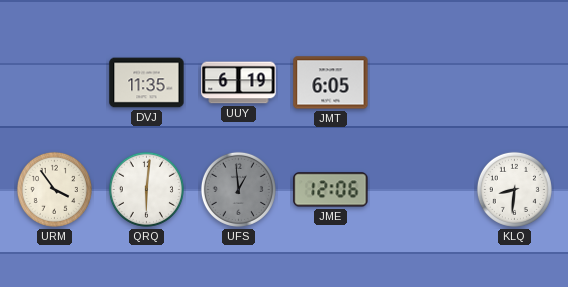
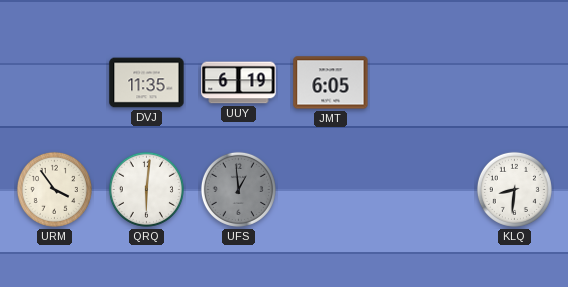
JME: 12:06 -> none (331, 190)
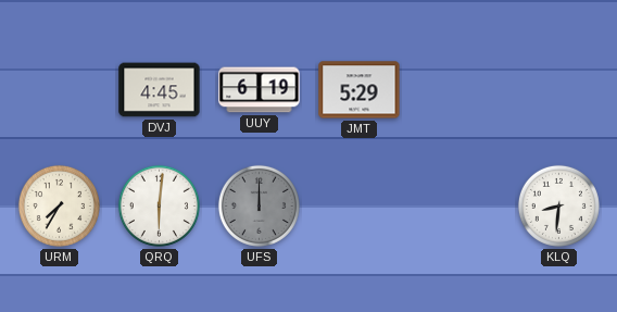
DVJ: 11:35 -> 4:45 (160, 90)
JMT: 6:05 -> 5:29 (360, 90)
URM: 3:54 -> 7:35 (59, 205)
UFS: 12:59 -> 12:00 (259, 205)
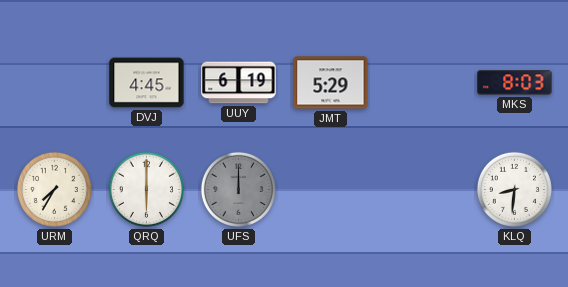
MKS: none -> 8:03 (515, 83)
QRQ: 6:01 -> 6:00 (146, 189)
